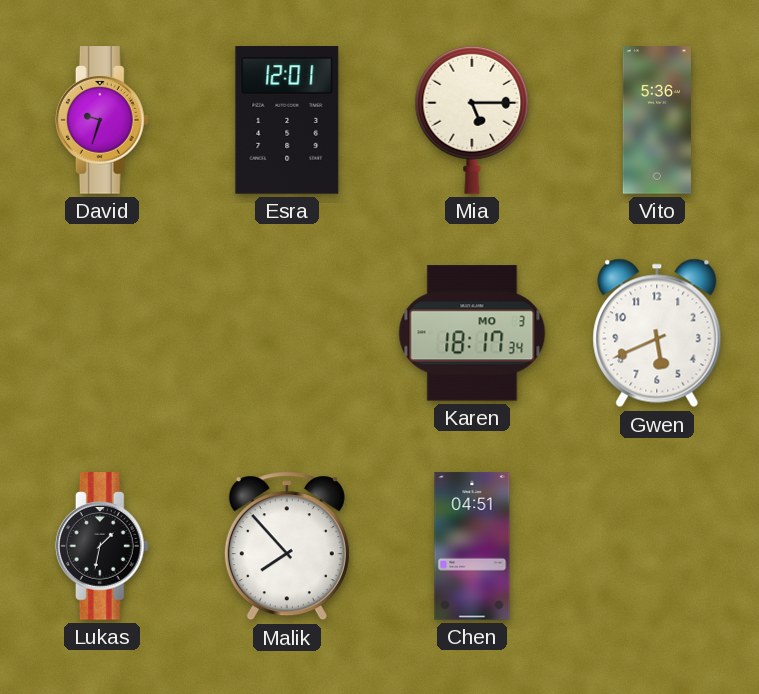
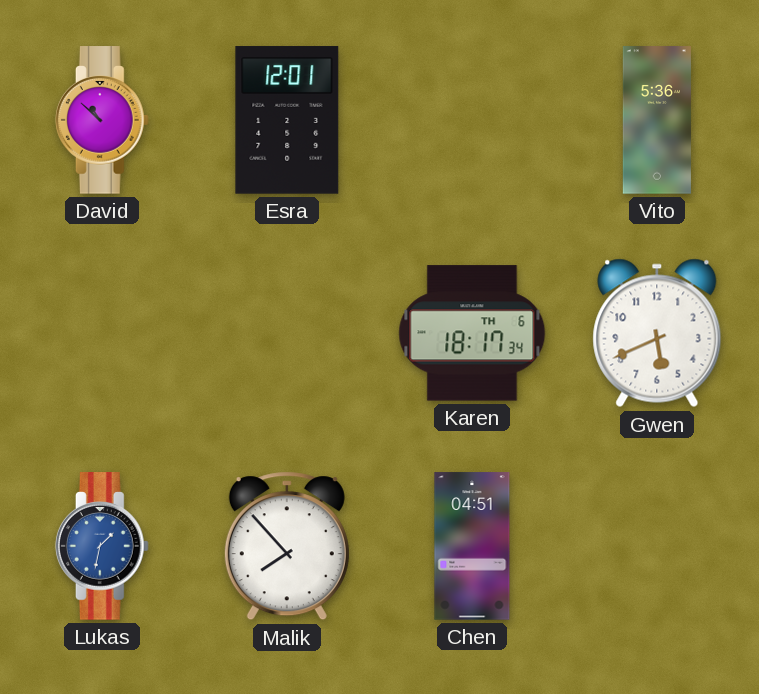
David: 9:33 -> 10:52 (102, 120)
Mia: 5:15 -> none (472, 120)
Karen date: MO 3 -> TH 6 (472, 333)
Lukas dial: black -> blue (102, 546)
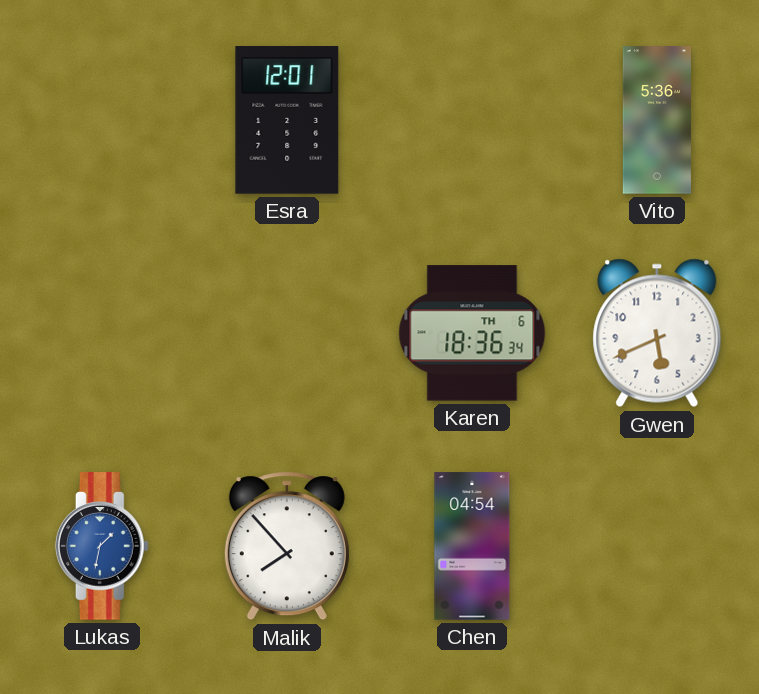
David: 10:52 -> none (102, 120)
Karen: 18:17 -> 18:36 (472, 333)
Chen: 04:51 -> 04:54 (472, 546)
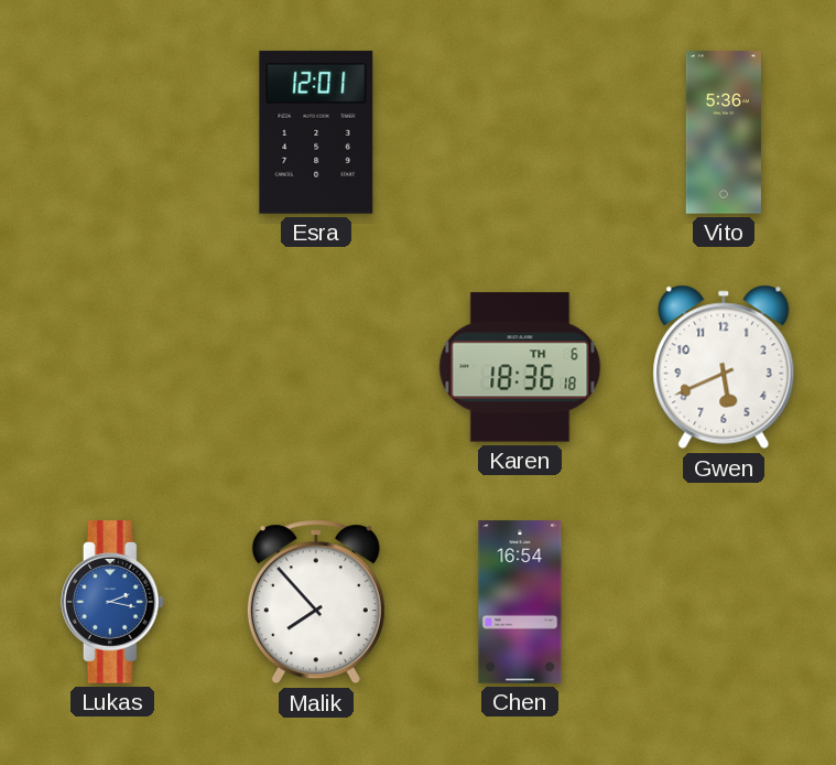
Karen: 18:36:34 -> 18:36:18 (520, 367)
Lukas: 1:32 -> 2:17 (112, 602)
Chen: 04:54 -> 16:54 (520, 602)
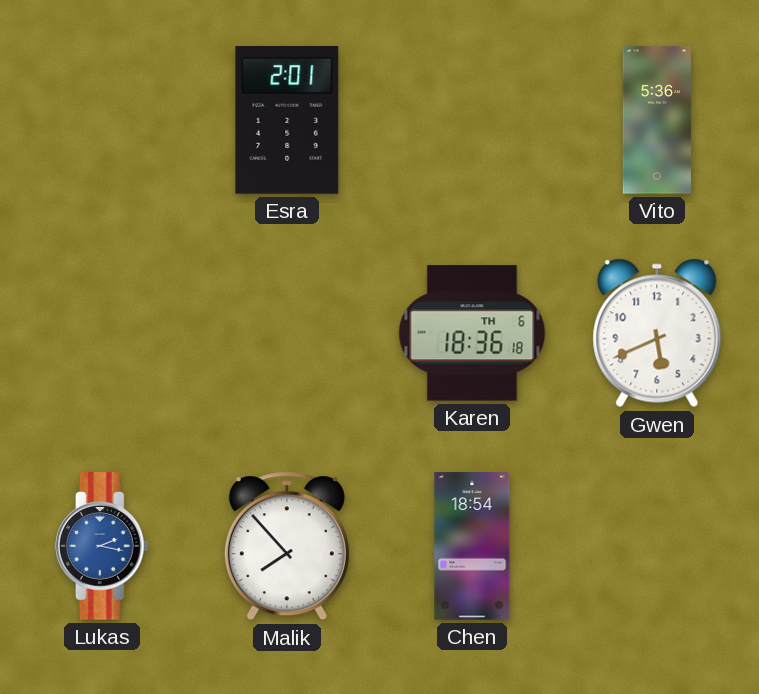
Esra: 12:01 -> 2:01 (287, 120)
Chen: 16:54 -> 18:54 (472, 546)
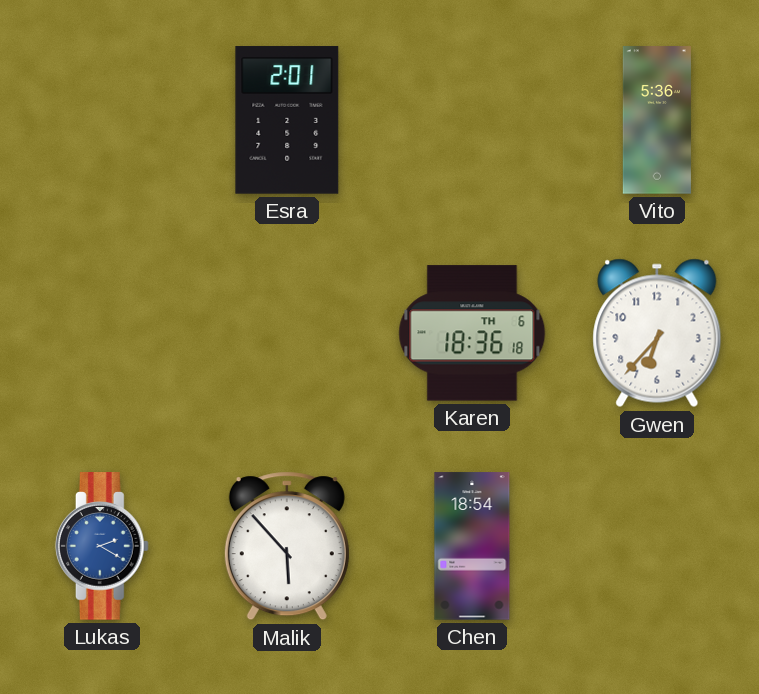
Gwen: 5:41 -> 6:37 (657, 333)
Lukas: 2:17 -> 2:20 (102, 546)
Malik: 7:53 -> 5:53 (287, 546)
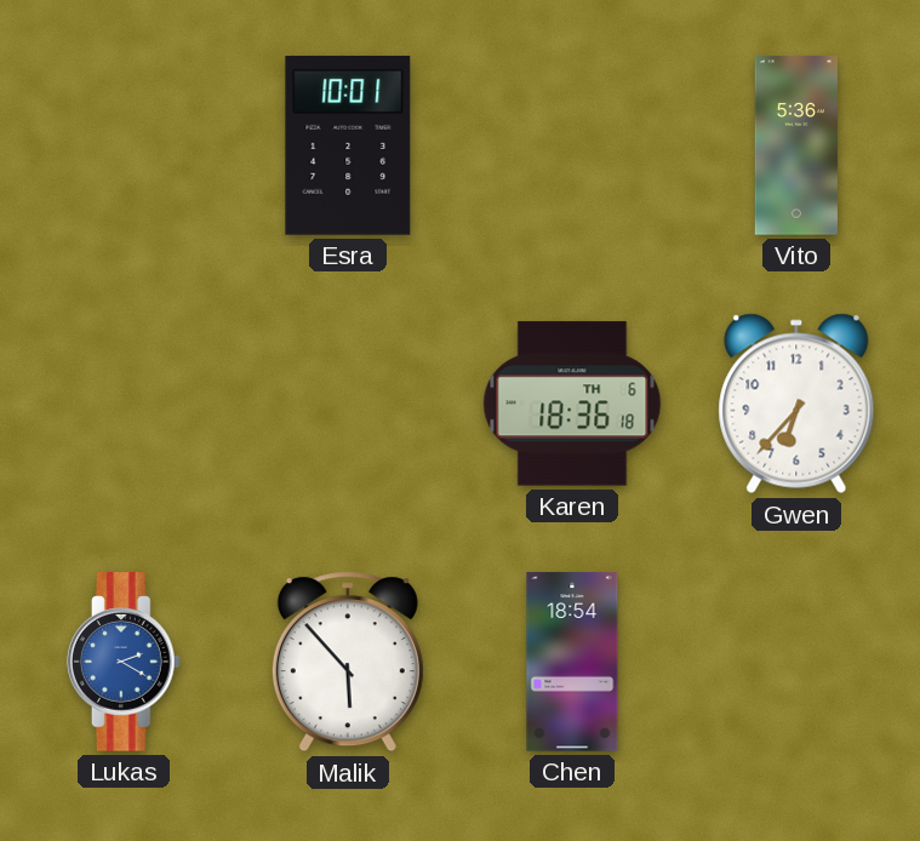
Esra: 2:01 -> 10:01 (348, 145)
